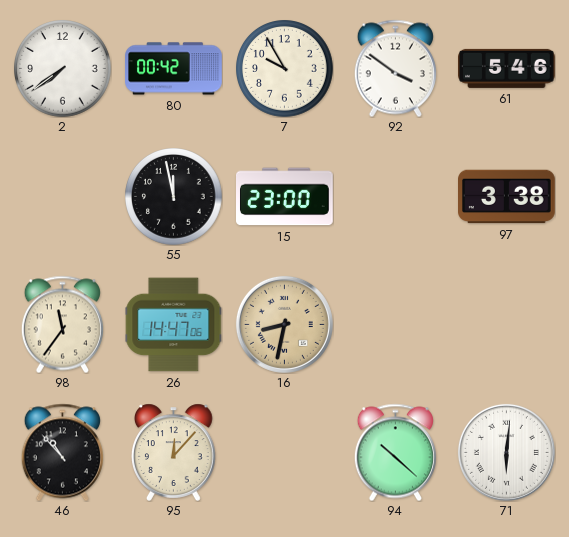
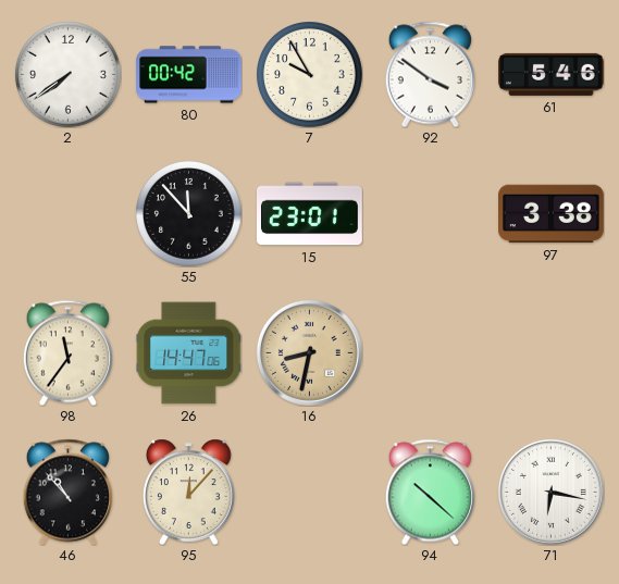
55: 11:58 -> 11:53 (189, 214)
15: 23:00 -> 23:01 (310, 214)
71: 6:01 -> 6:17 (550, 492)
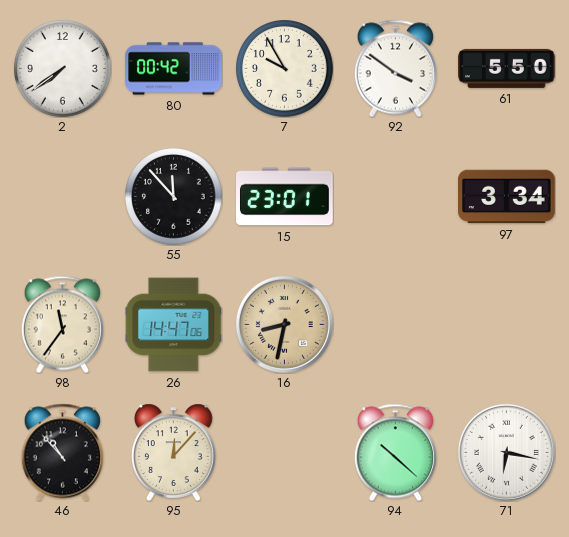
61: 5:46 -> 5:50 (507, 68)
97: 3:38 -> 3:34 (507, 197)
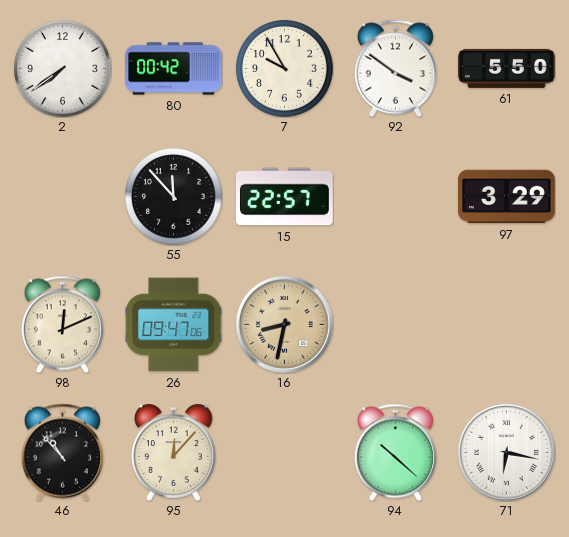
15: 23:01 -> 22:57 (285, 197)
97: 3:34 -> 3:29 (507, 197)
98: 11:36 -> 12:11 (62, 324)
26: 14:47 -> 09:47 (173, 325)
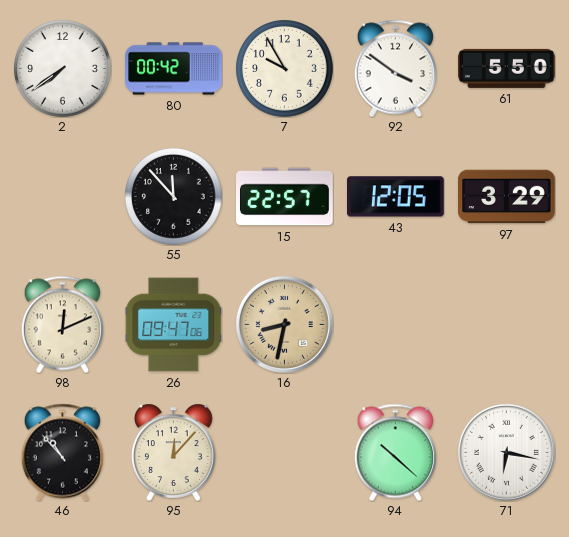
43: none -> 12:05 (396, 197)
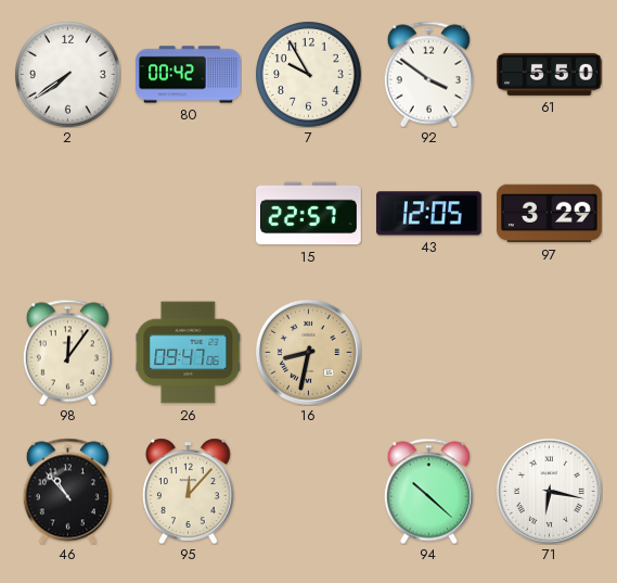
55: 11:53 -> none (174, 197)
98: 12:11 -> 12:06 (67, 352)
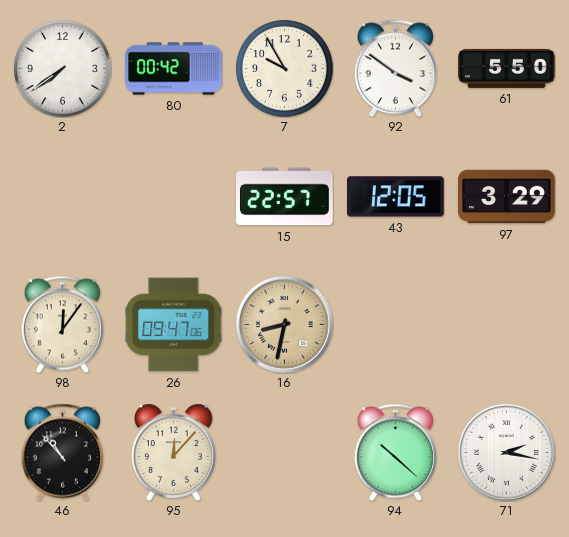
71: 6:17 -> 2:17 (506, 452)
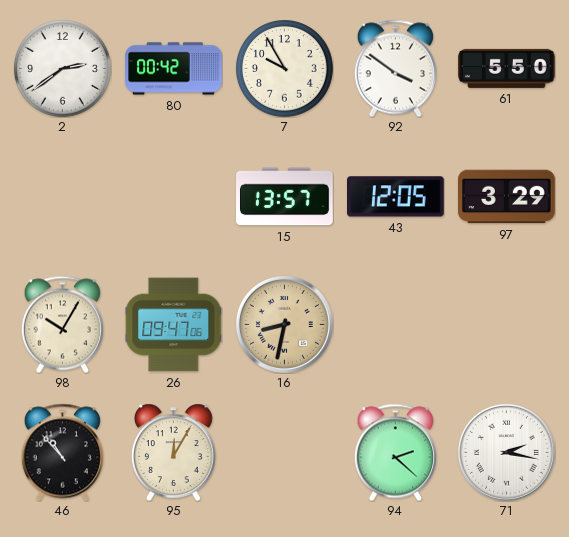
2: 7:39 -> 2:39 (63, 69)
15: 22:57 -> 13:57 (285, 197)
98: 12:06 -> 10:05 (62, 324)
95: 12:07 -> 12:05 (173, 452)
94: 10:22 -> 2:22 (395, 452)
